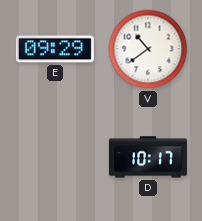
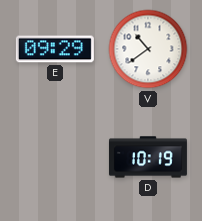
D: 10:17 -> 10:19 (148, 157)
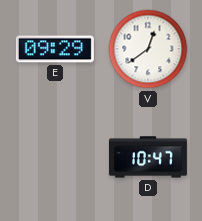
V: 10:39 -> 12:39 (148, 49)
D: 10:19 -> 10:47 (148, 157)
